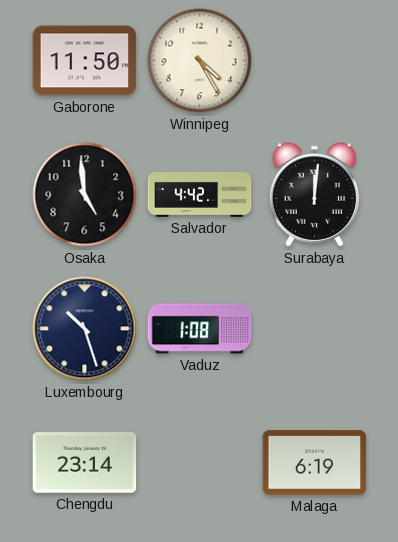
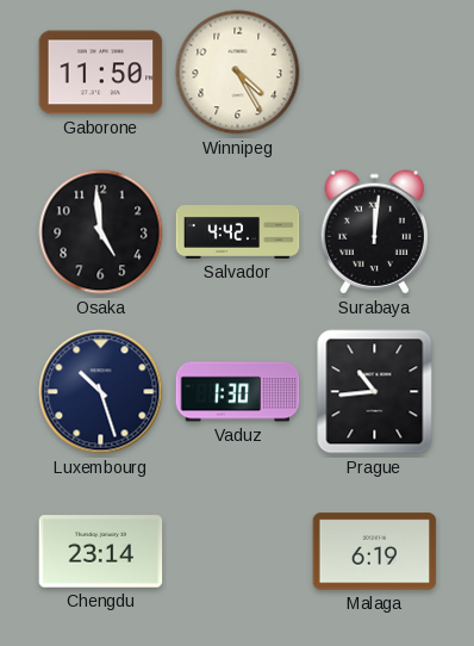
Vaduz: 1:08 -> 1:30 (238, 392)
Prague: none -> 10:44 (375, 392)
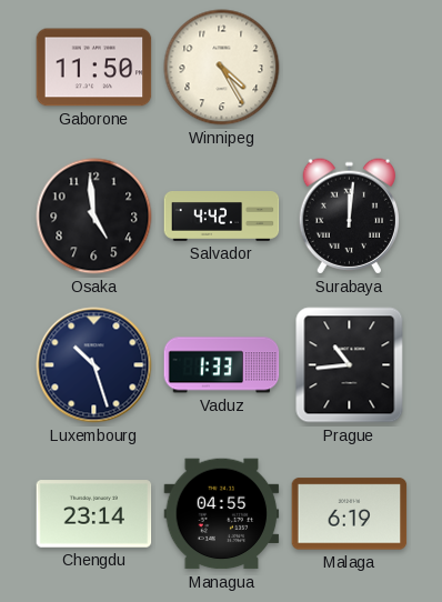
Vaduz: 1:30 -> 1:33 (222, 365)
Managua: none -> 04:55 (222, 514)
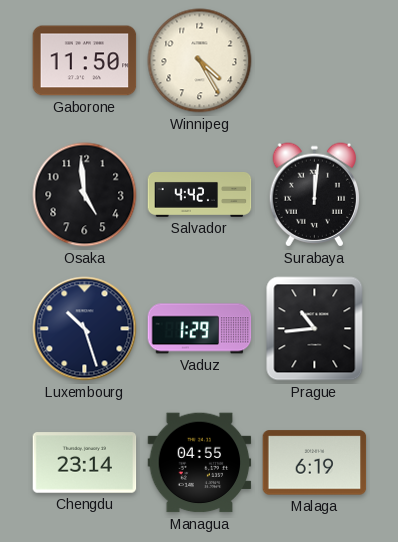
Vaduz: 1:33 -> 1:29 (200, 329)
